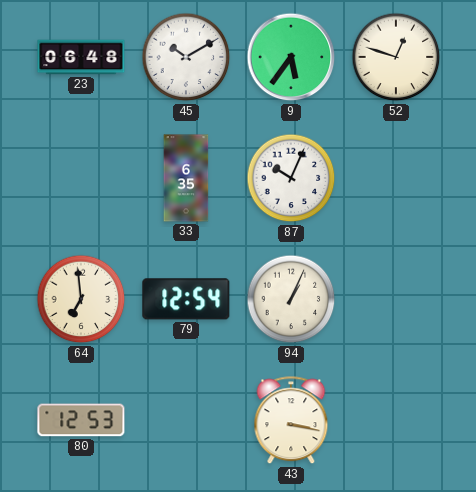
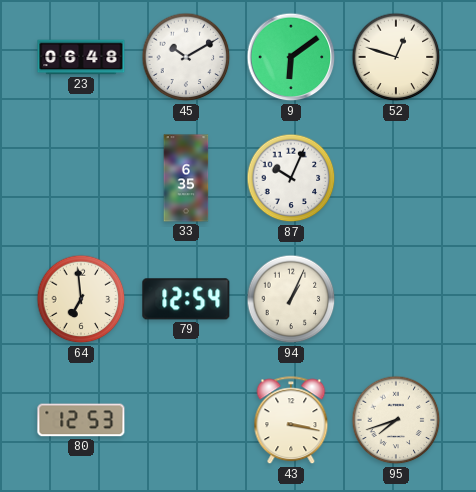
9: 5:36 -> 6:09 (291, 57)
95: none -> 7:42 (396, 420)
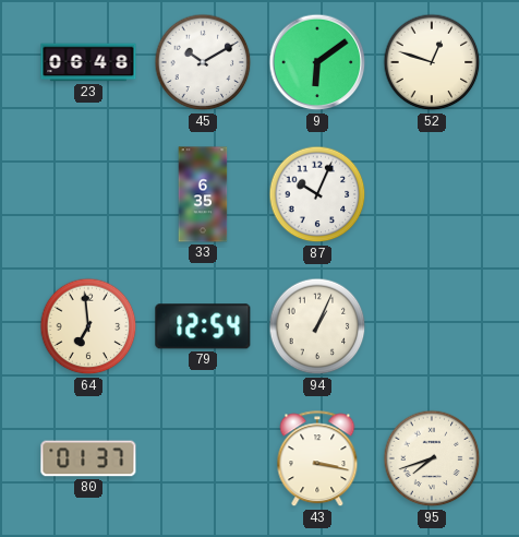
80: 12:53 -> 01:37 (88, 458)
